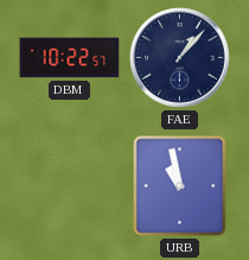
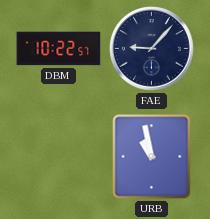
FAE: 1:07 -> 9:07 (152, 49)
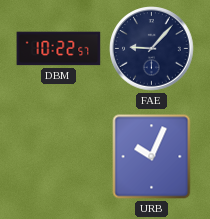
URB: 10:58 -> 10:04 (152, 157)
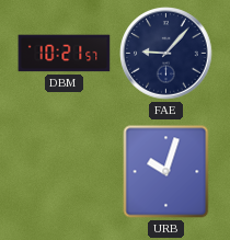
DBM: 10:22 -> 10:21 (65, 54)
URB: 10:04 -> 10:03 (166, 172)
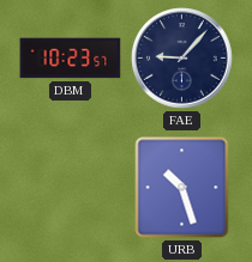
DBM: 10:21 -> 10:23 (71, 59)
URB: 10:03 -> 10:27 (182, 188)
